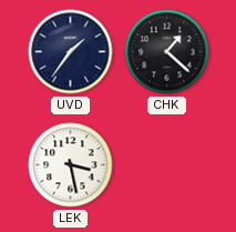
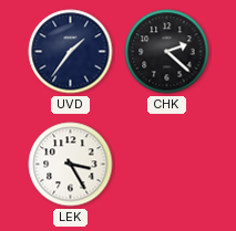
CHK: 1:22 -> 2:22 (167, 52)
LEK: 3:28 -> 3:25 (71, 165)
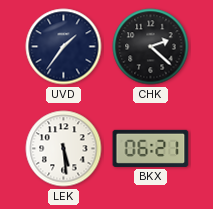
LEK: 3:25 -> 5:29 (64, 149)
BKX: none -> 06:21 (151, 148)
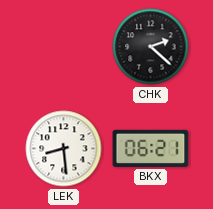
UVD: 1:36 -> none (64, 47)
LEK: 5:29 -> 8:29 (64, 149)
